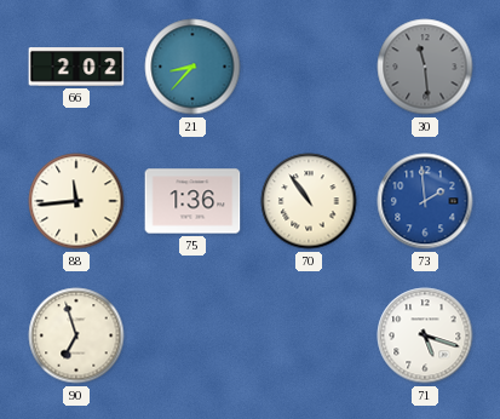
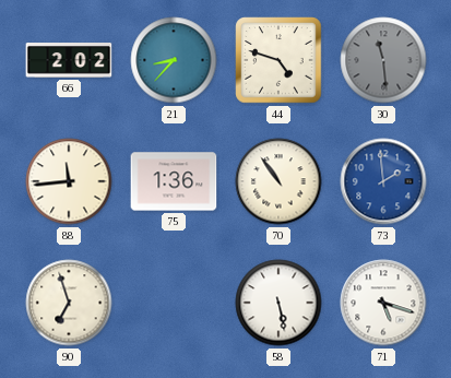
44: none -> 4:48 (278, 60)
58: none -> 5:28 (278, 303)
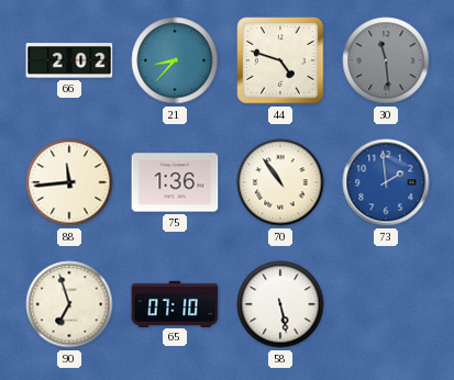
65: none -> 07:10 (175, 303)
71: 5:18 -> none (383, 303)
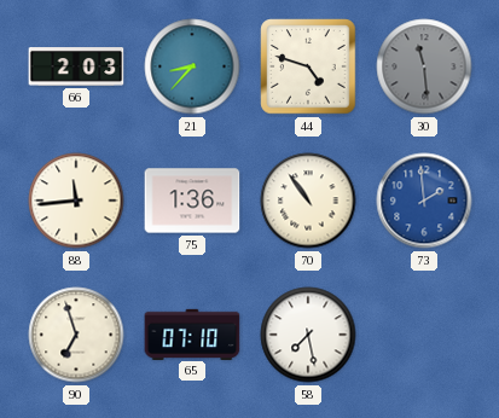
66: 2:02 -> 2:03 (76, 68)
58: 5:28 -> 7:28 (308, 335)
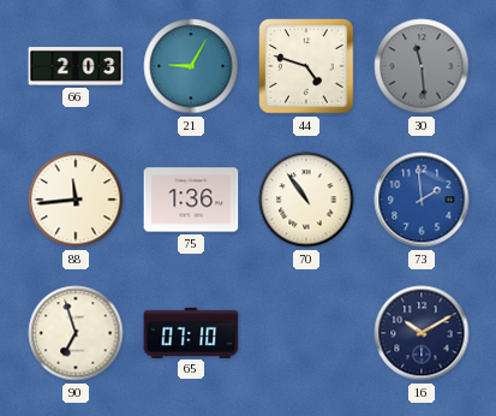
21: 8:37 -> 9:05 (191, 66)
58: 7:28 -> none (308, 335)
16: none -> 10:10 (422, 333)
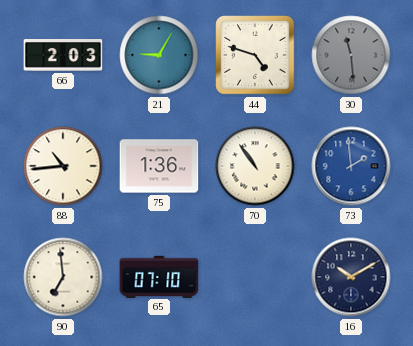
88: 11:44 -> 10:44 (63, 166)
90: 6:57 -> 6:59 (63, 277)
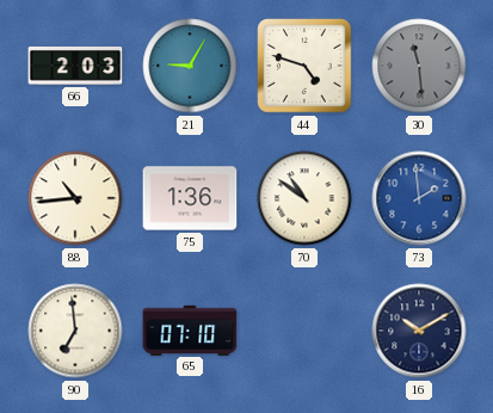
70: 10:54 -> 10:51 (304, 198)
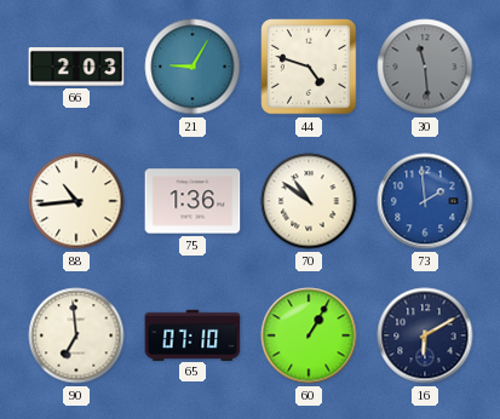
60: none -> 1:05 (309, 335)
16: 10:10 -> 6:10 (425, 335)
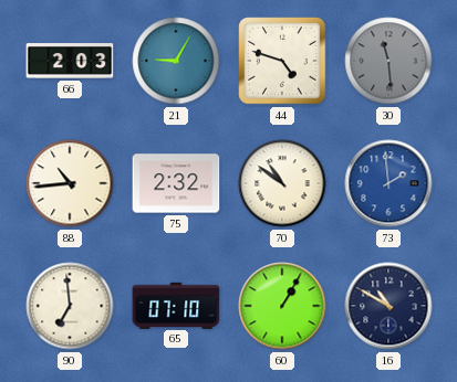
75: 1:36 -> 2:32 (176, 183)
16: 6:10 -> 10:50 (388, 306)
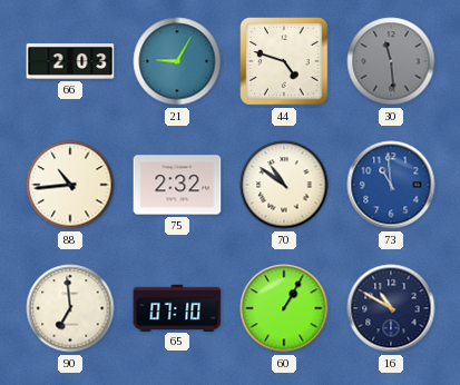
73: 1:59 -> 10:59 (391, 185)
